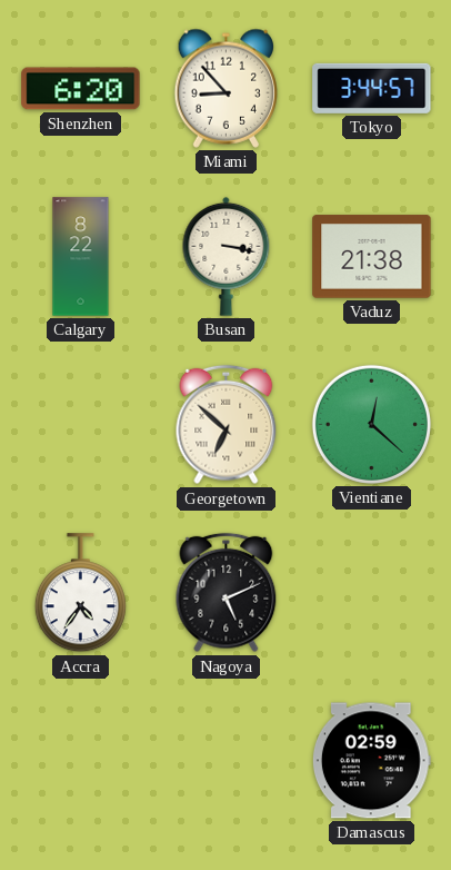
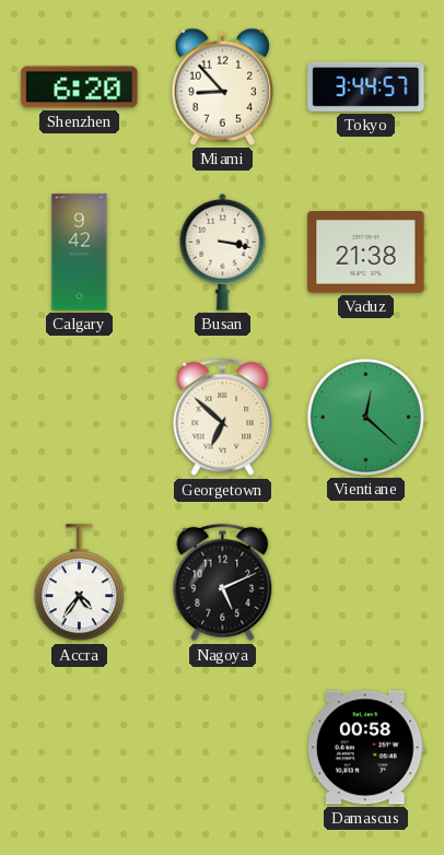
Calgary: 8:22 -> 9:42 (80, 253)
Damascus: 02:59 -> 00:58 (365, 748)
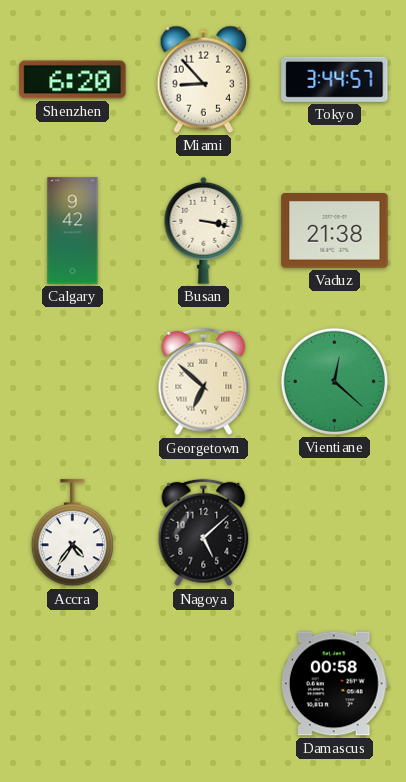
Nagoya: 5:11 -> 5:08 (204, 533)
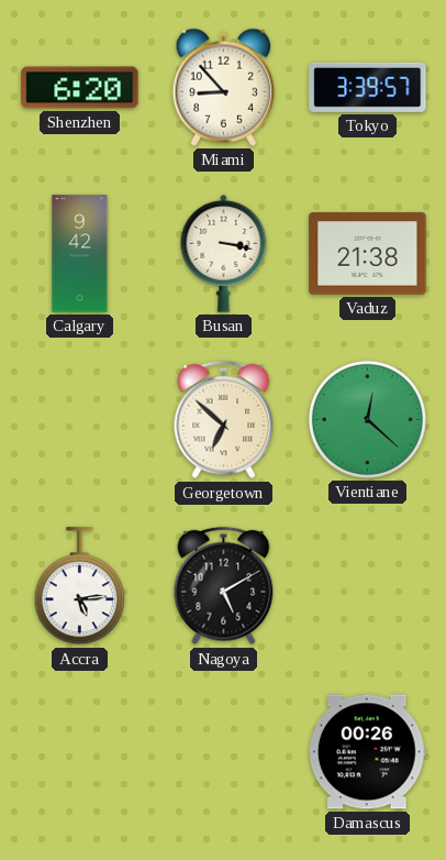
Tokyo: 3:44 -> 3:39 (368, 87)
Accra: 4:36 -> 5:14 (79, 586)
Nagoya: 5:08 -> 5:10 (224, 586)
Damascus: 00:58 -> 00:26 (367, 752)
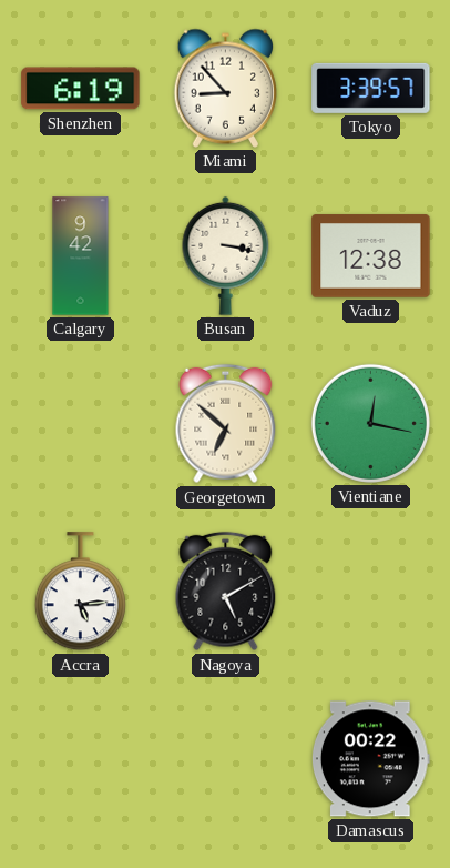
Shenzhen: 6:20 -> 6:19 (81, 89)
Vaduz: 21:38 -> 12:38 (371, 256)
Vientiane: 12:22 -> 12:17 (370, 423)
Damascus: 00:26 -> 00:22 (370, 759)
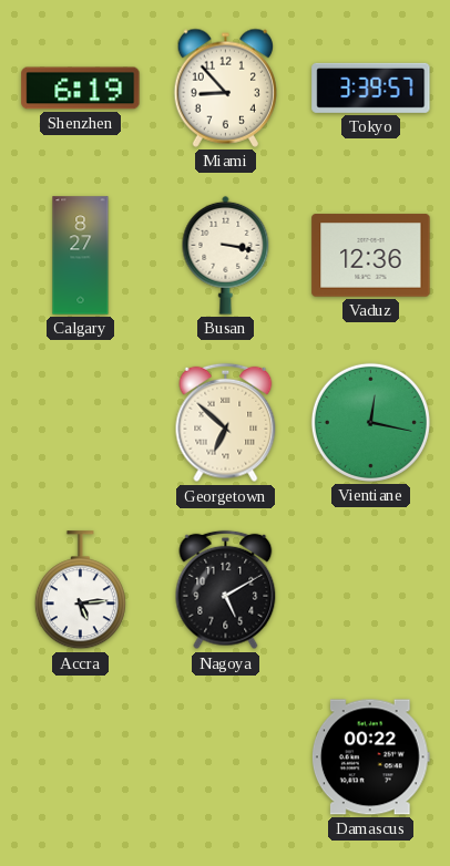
Calgary: 9:42 -> 8:27 (81, 256)
Vaduz: 12:38 -> 12:36 (371, 256)
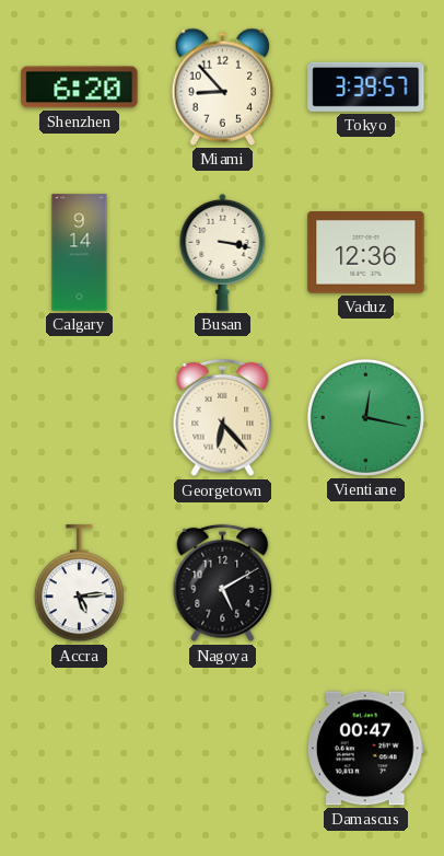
Shenzhen: 6:19 -> 6:20 (80, 88)
Calgary: 8:27 -> 9:14 (80, 253)
Georgetown: 6:52 -> 6:23 (223, 418)
Damascus: 00:22 -> 00:47 (365, 749)
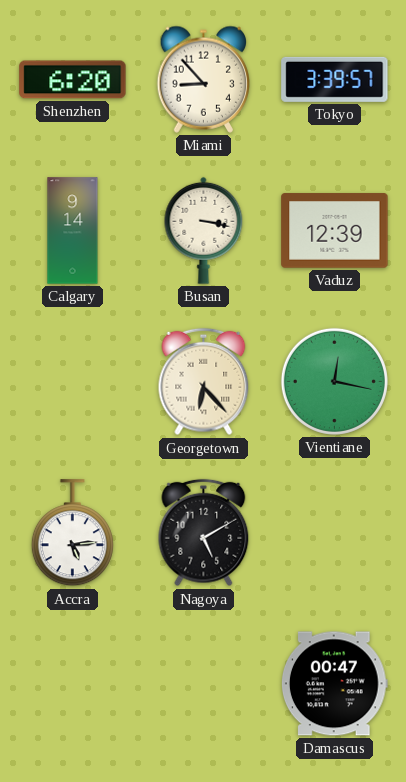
Vaduz: 12:36 -> 12:39 (335, 231)
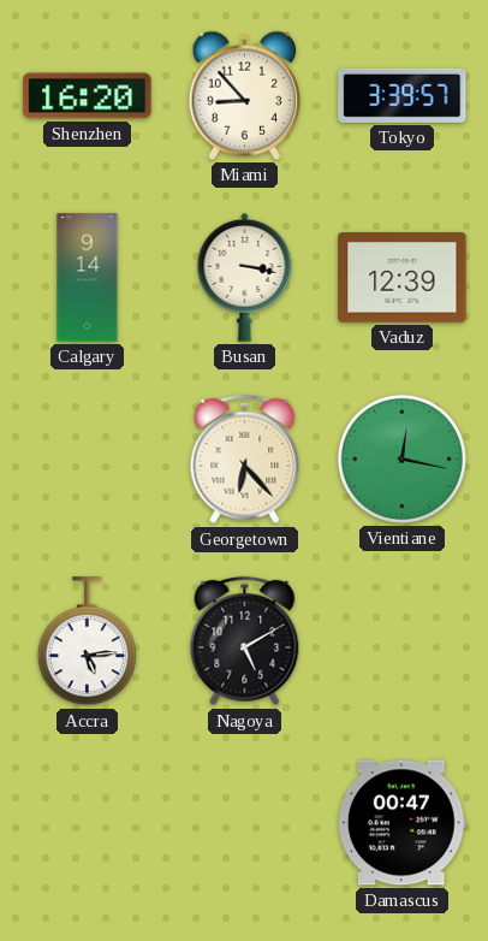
Shenzhen: 6:20 -> 16:20 (88, 96)
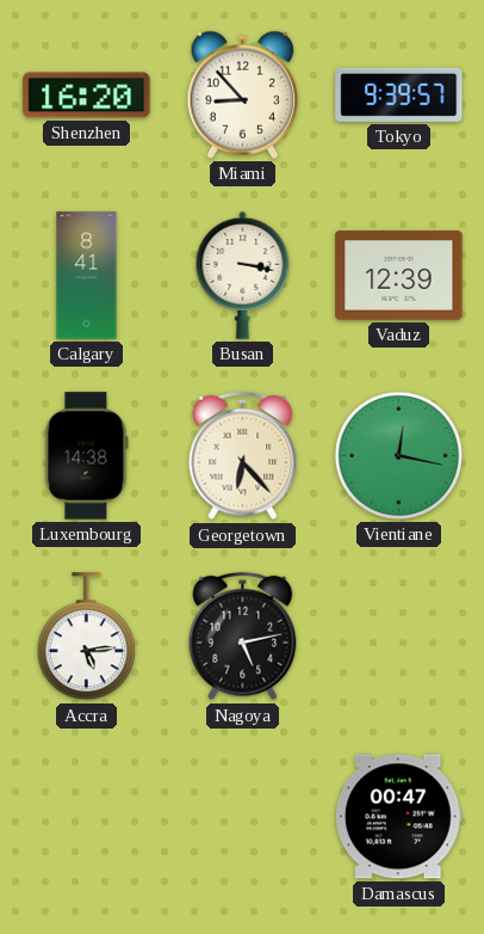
Tokyo: 3:39 -> 9:39 (399, 94)
Calgary: 9:14 -> 8:41 (87, 276)
Luxembourg: none -> 14:38 (87, 456)
Nagoya: 5:10 -> 5:13 (243, 637)
